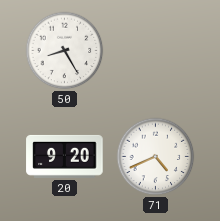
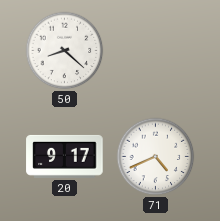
50: 8:25 -> 8:22 (65, 51)
20: 9:20 -> 9:17 (65, 156)
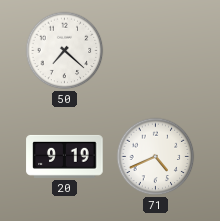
50: 8:22 -> 7:22 (65, 51)
20: 9:17 -> 9:19 (65, 156)
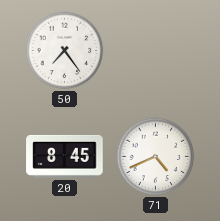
50: 7:22 -> 7:24 (65, 51)
20: 9:19 -> 8:45 (65, 156)
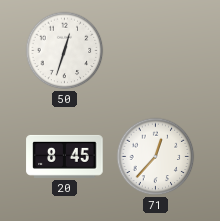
50: 7:24 -> 12:33 (65, 51)
71: 4:41 -> 12:37 (156, 157)
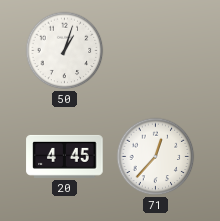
50: 12:33 -> 1:03 (65, 51)
20: 8:45 -> 4:45 (65, 156)
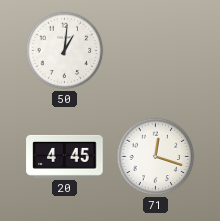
50: 1:03 -> 1:01 (65, 51)
71: 12:37 -> 12:18 (156, 157)
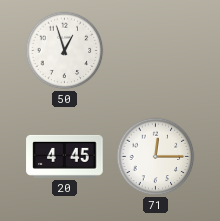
50: 1:01 -> 12:57 (65, 51)
71: 12:18 -> 12:15 (156, 157)
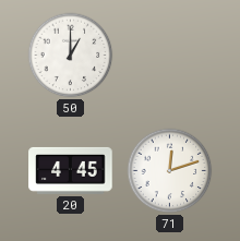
50: 12:57 -> 1:00 (71, 56)
71: 12:15 -> 12:12 (170, 171)
